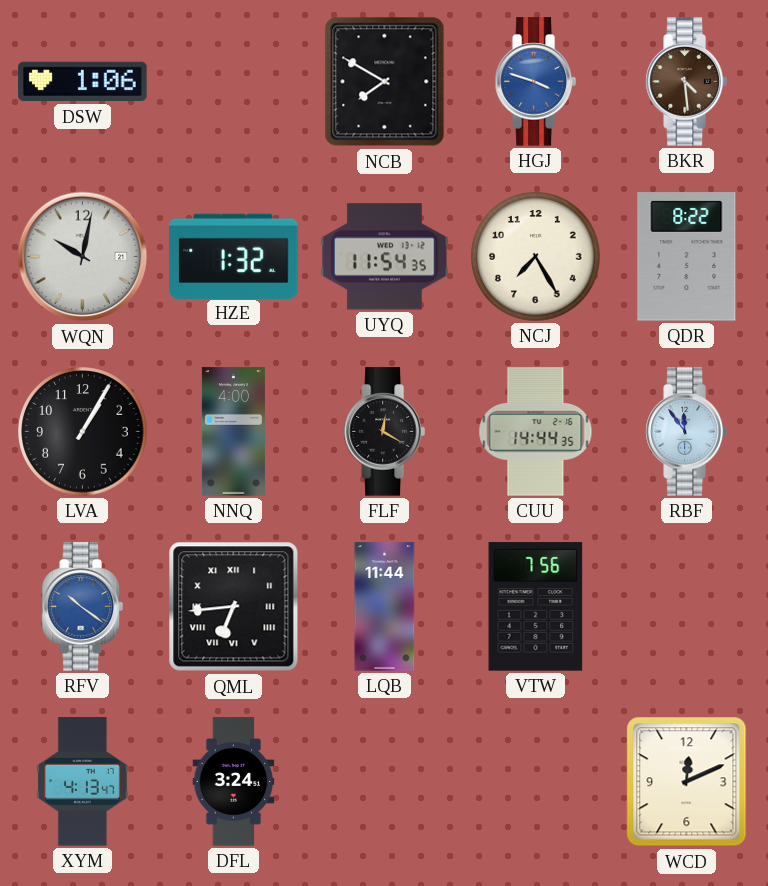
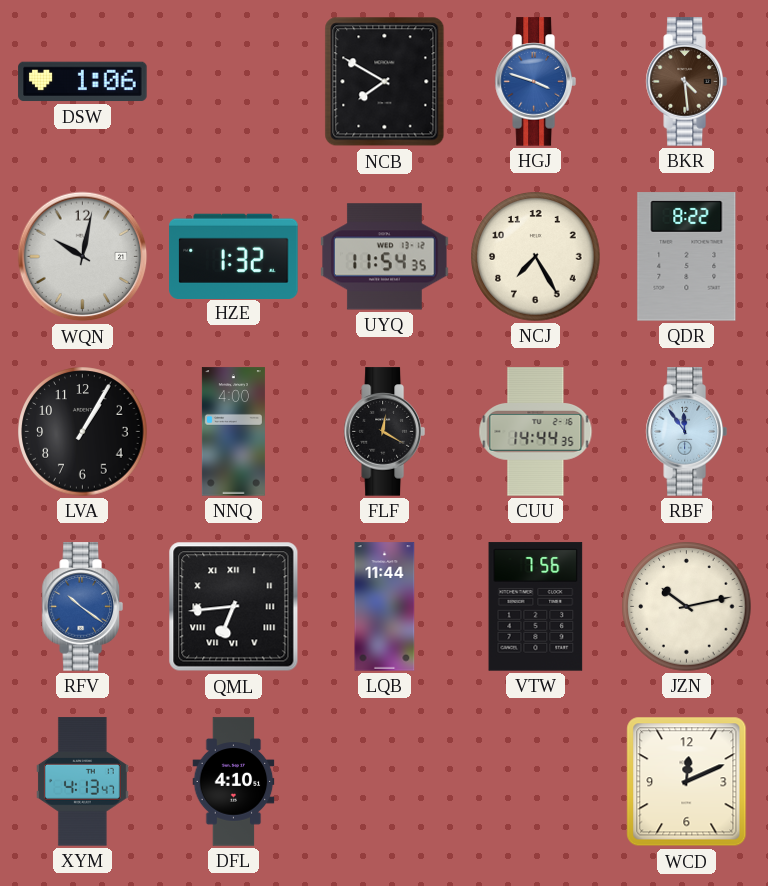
JZN: none -> 10:13 (687, 607)
DFL: 3:24 -> 4:10 (234, 782)
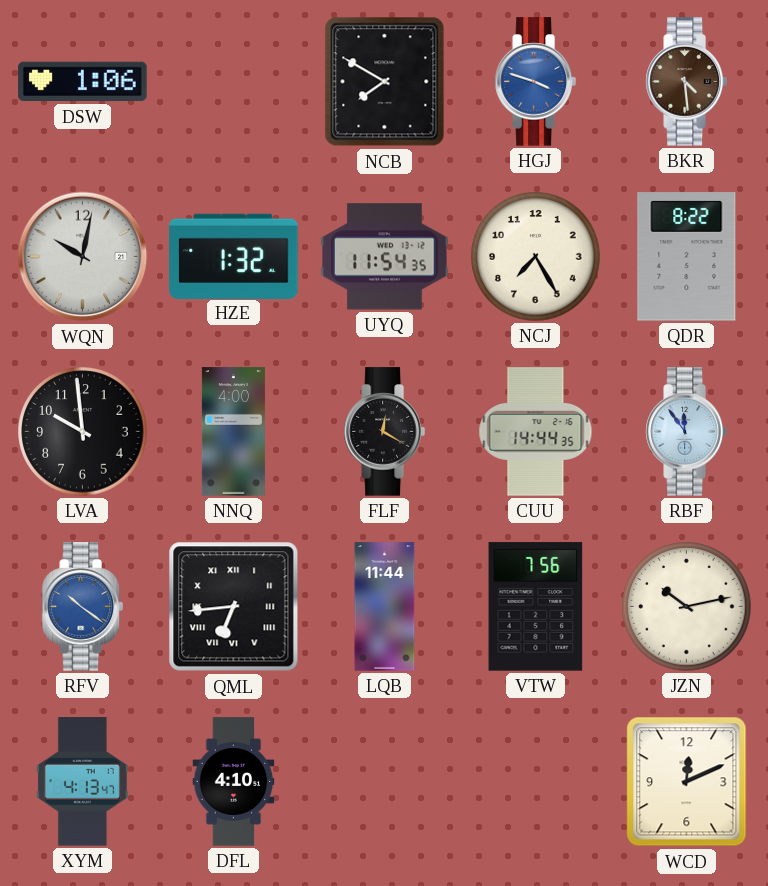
LVA: 1:05 -> 9:59 (83, 432)
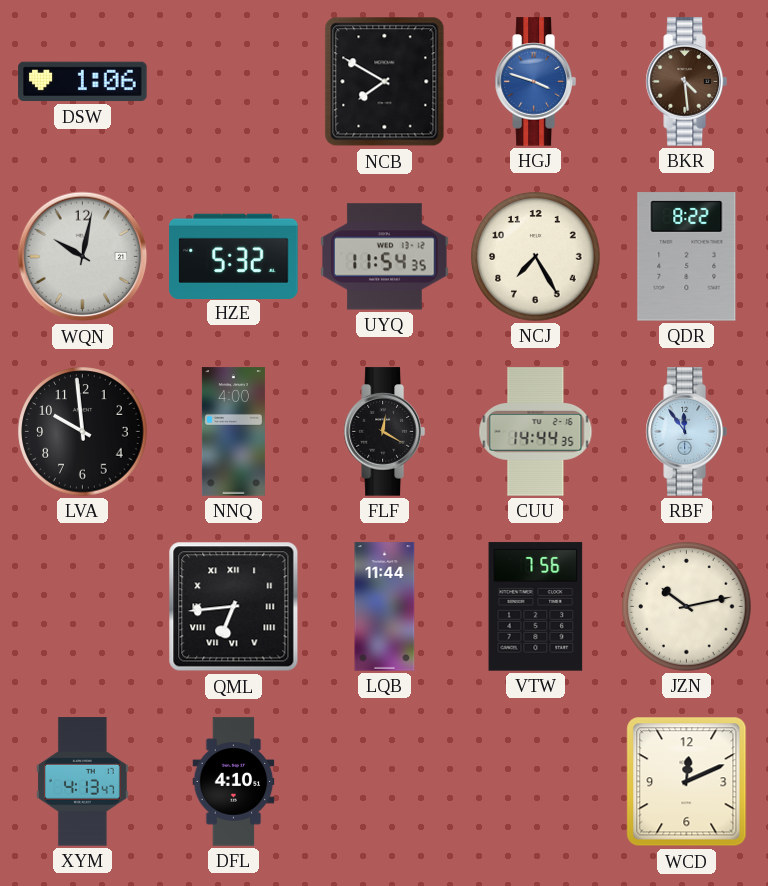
HZE: 1:32 -> 5:32 (234, 256)
RFV: 10:21 -> none (82, 607)
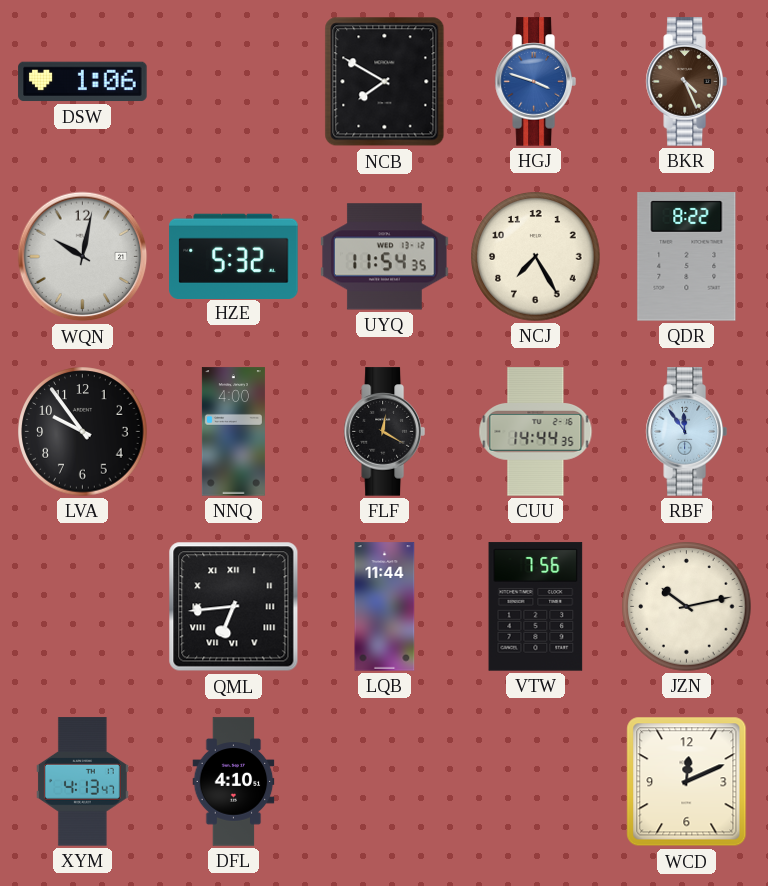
BKR: 4:29 -> 4:26 (686, 82)
LVA: 9:59 -> 9:54 (83, 432)
